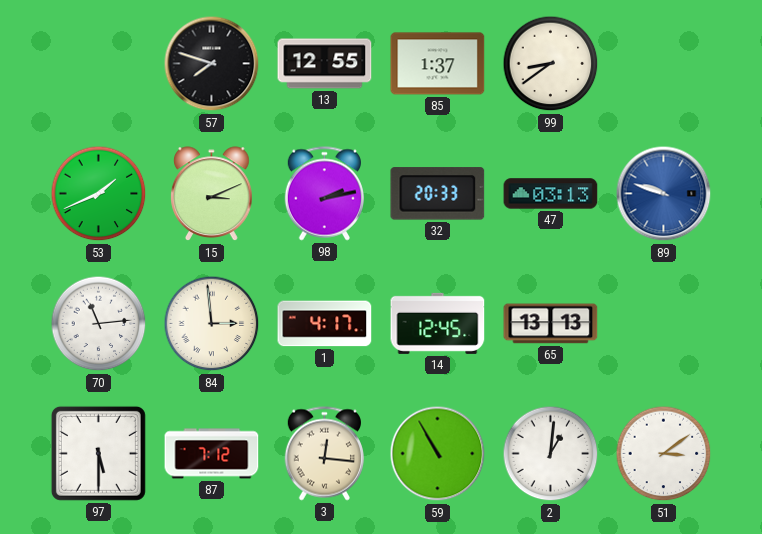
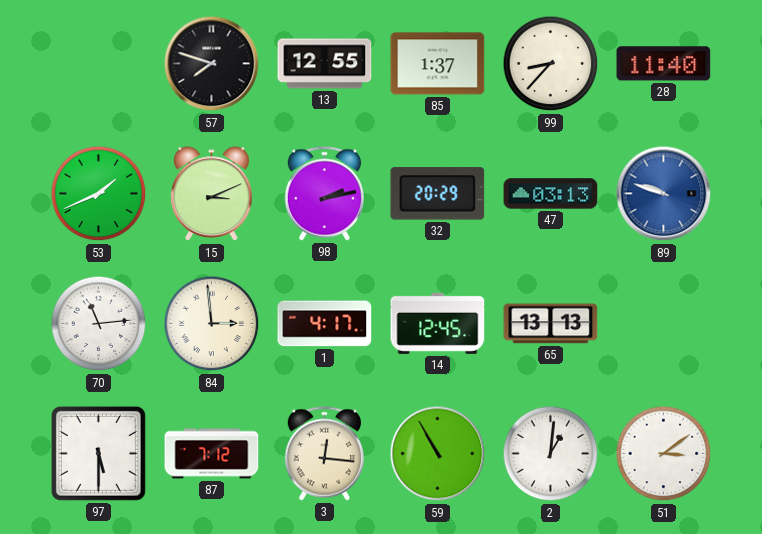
99: 8:39 -> 8:37 (551, 64)
28: none -> 11:40 (664, 64)
32: 20:33 -> 20:29 (438, 194)
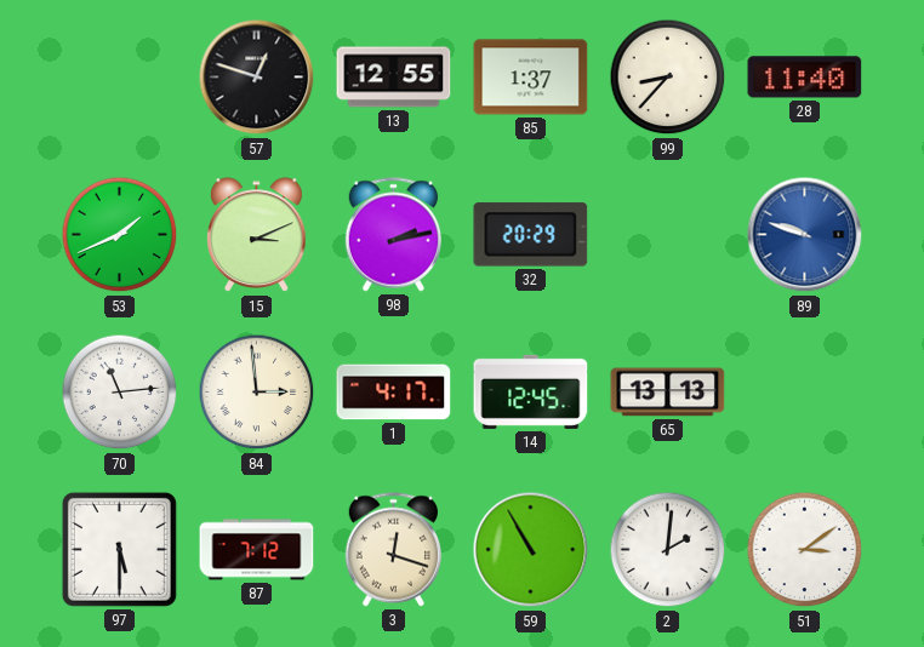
57: 7:48 -> 12:48 (257, 78)
47: 03:13 -> none (551, 194)
3: 12:16 -> 12:18 (393, 550)
2: 1:01 -> 2:01 (668, 550)
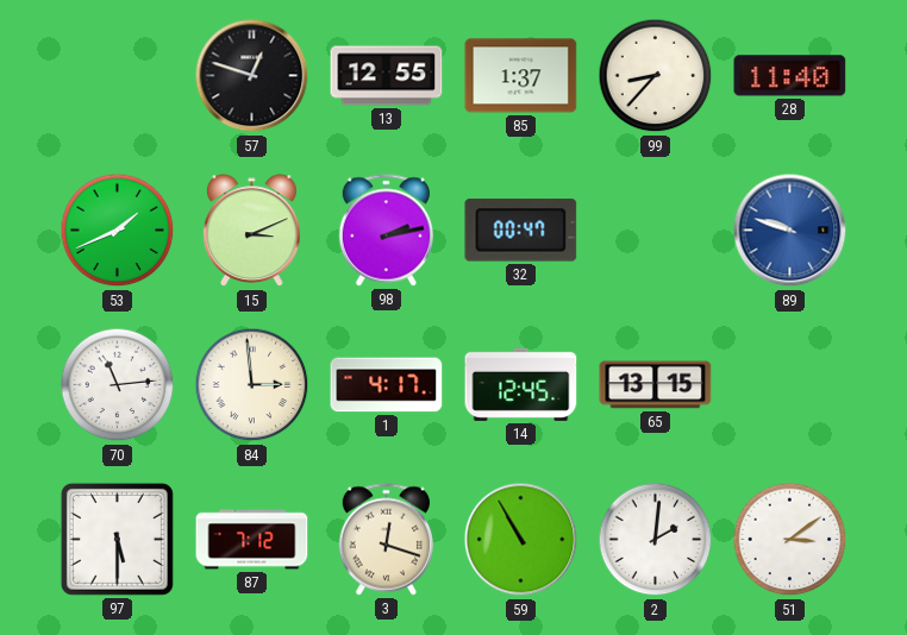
32: 20:29 -> 00:47 (521, 231)
65: 13:13 -> 13:15 (656, 385)
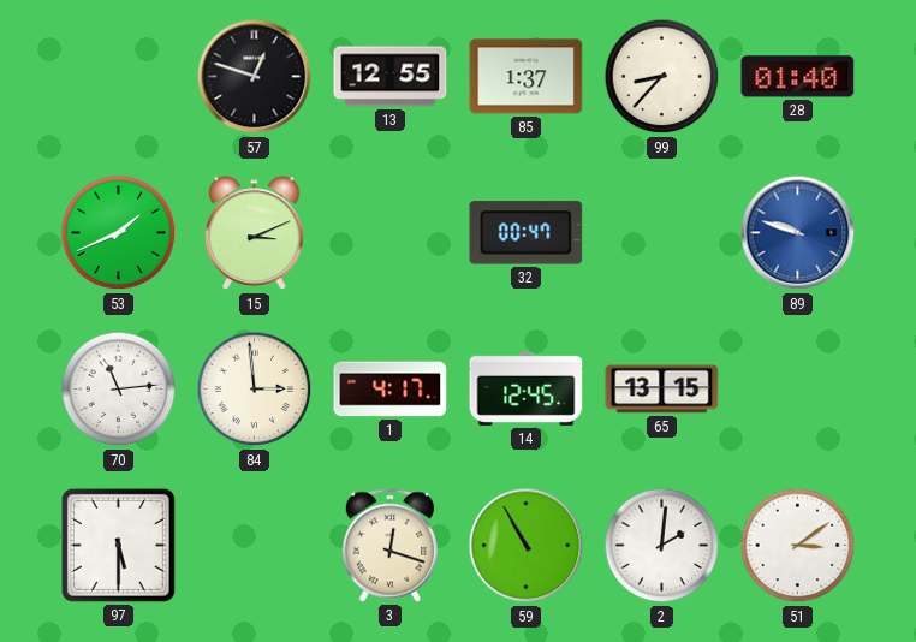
28: 11:40 -> 01:40 (798, 77)
98: 2:13 -> none (386, 231)
87: 7:12 -> none (252, 540)
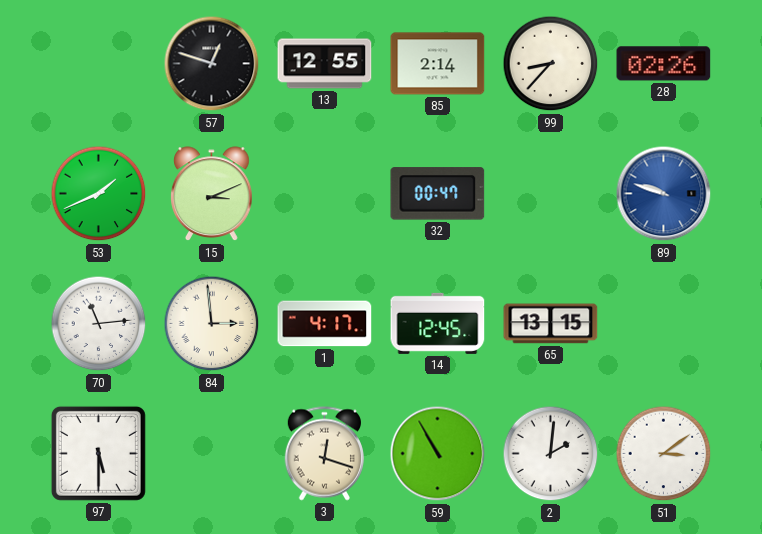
85: 1:37 -> 2:14 (438, 64)
28: 01:40 -> 02:26 (664, 64)
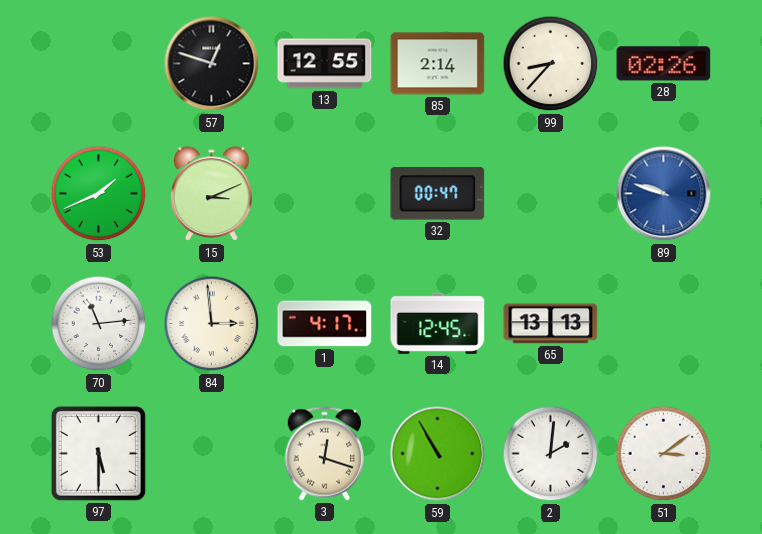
65: 13:15 -> 13:13 (551, 324)
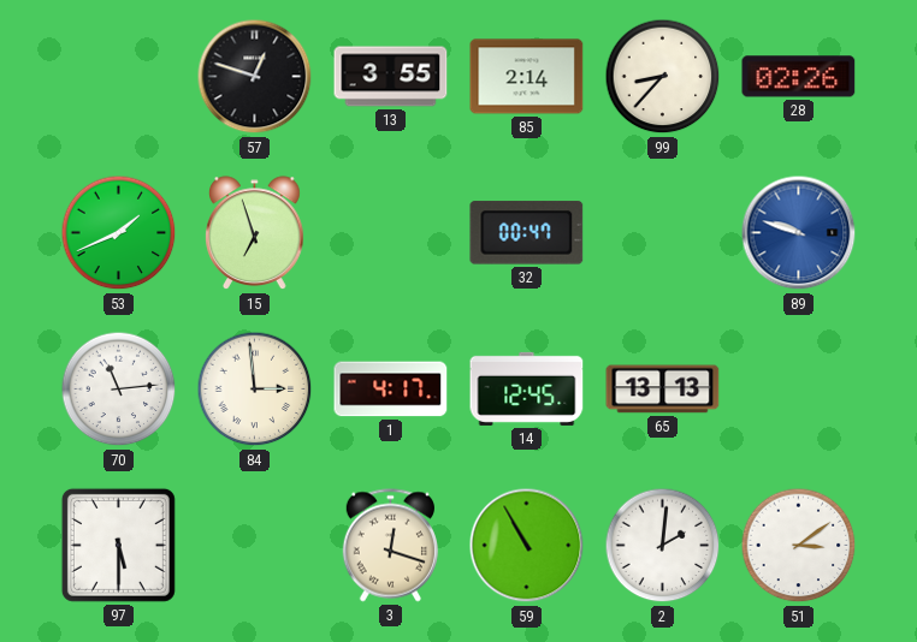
13: 12:55 -> 3:55 (391, 77)
15: 3:11 -> 6:57 (255, 233)
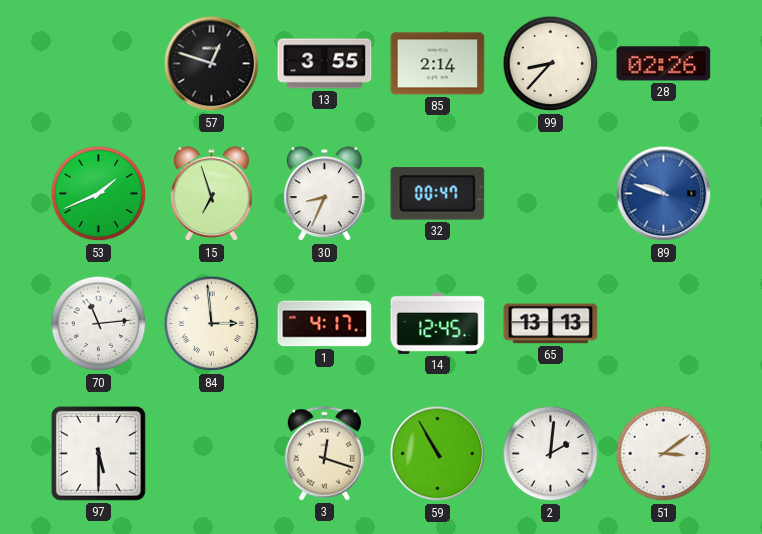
30: none -> 8:34 (325, 194)
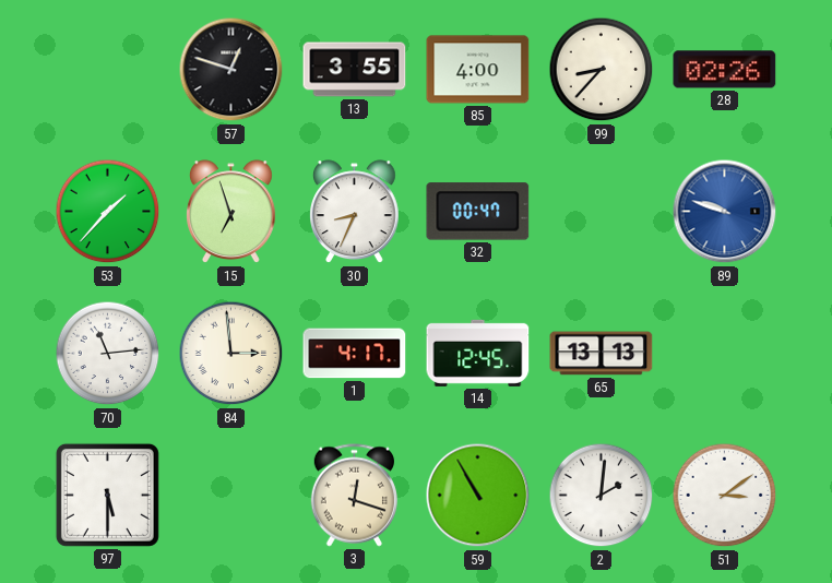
85: 2:14 -> 4:00 (478, 70)
53: 1:41 -> 1:37 (108, 212)
